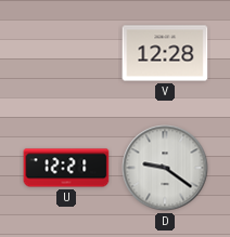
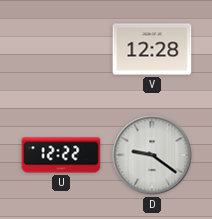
U: 12:21 -> 12:22 (61, 155)
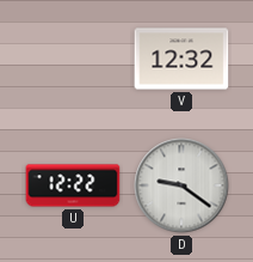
V: 12:28 -> 12:32 (181, 59)
